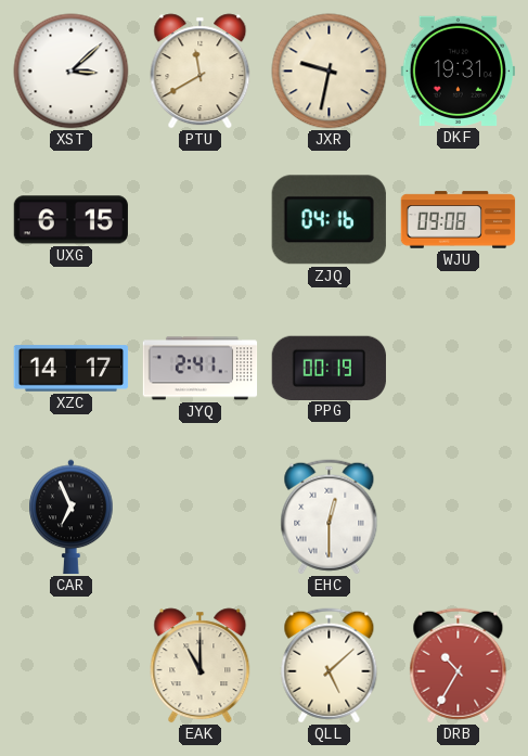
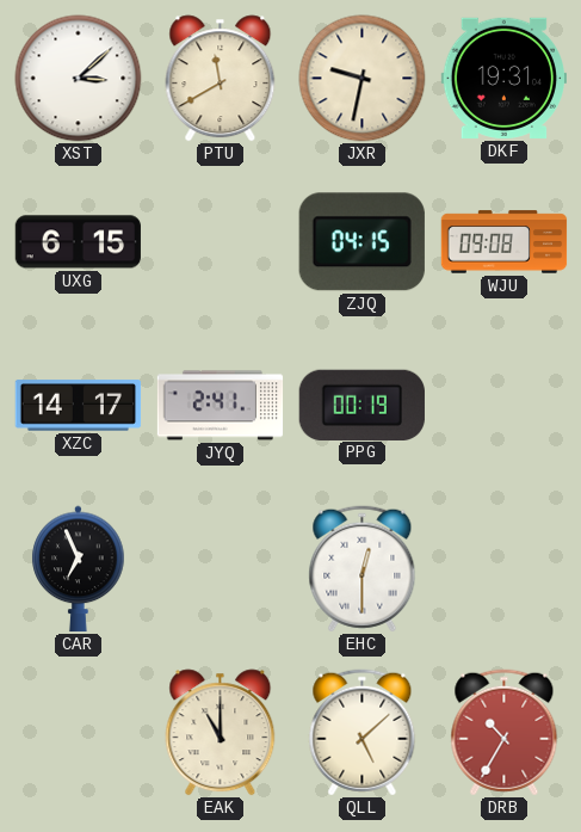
ZJQ: 04:16 -> 04:15 (361, 242)
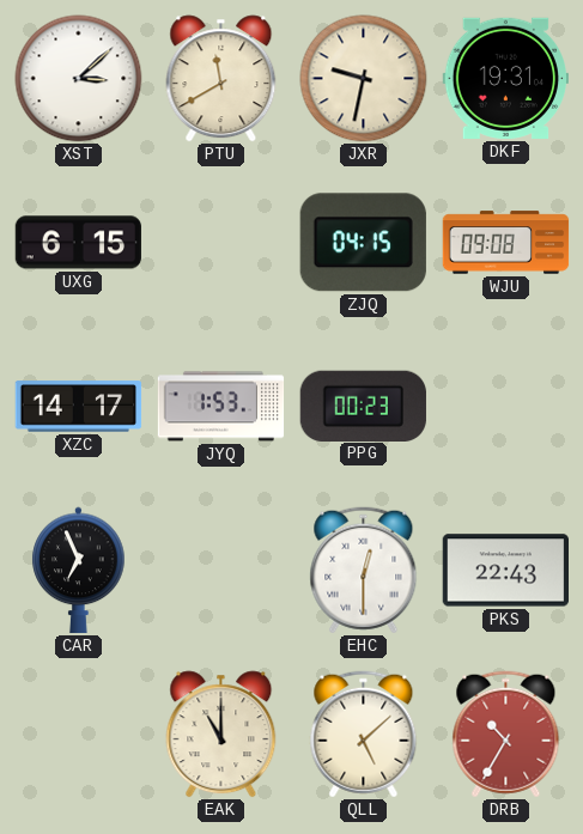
JYQ: 2:41 -> 1:53 (221, 407)
PPG: 00:19 -> 00:23 (363, 406)
PKS: none -> 22:43 (505, 571)
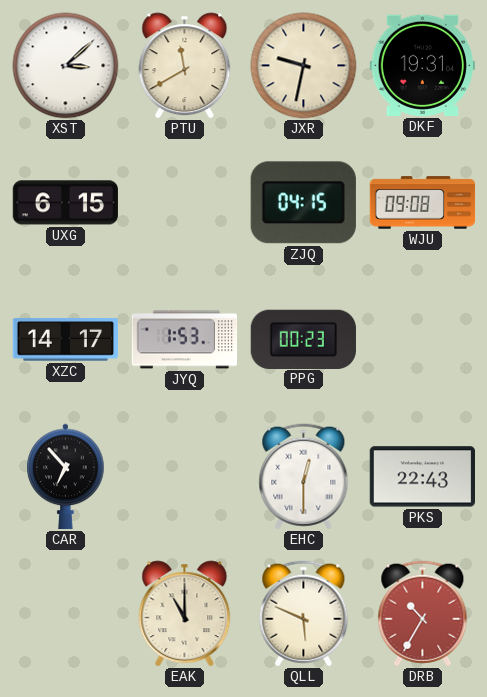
CAR: 6:56 -> 6:53 (66, 476)
QLL: 5:08 -> 5:49 (304, 614)
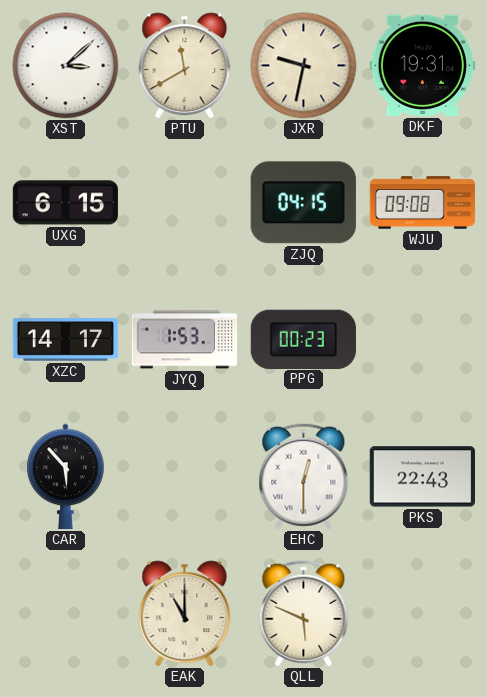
CAR: 6:53 -> 5:53 (66, 476)
DRB: 10:35 -> none (423, 614)
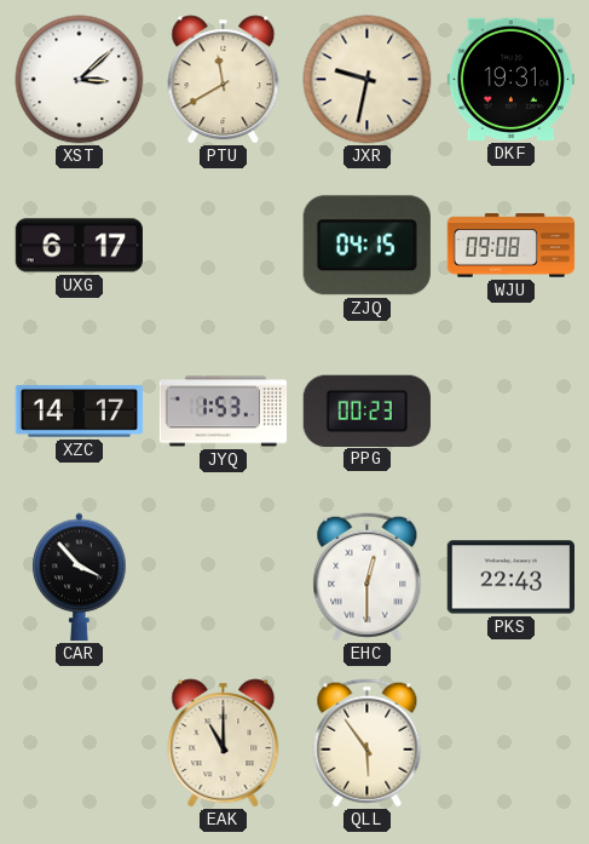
UXG: 6:15 -> 6:17 (79, 246)
CAR: 5:53 -> 3:53 (80, 576)
QLL: 5:49 -> 5:54 (368, 743)
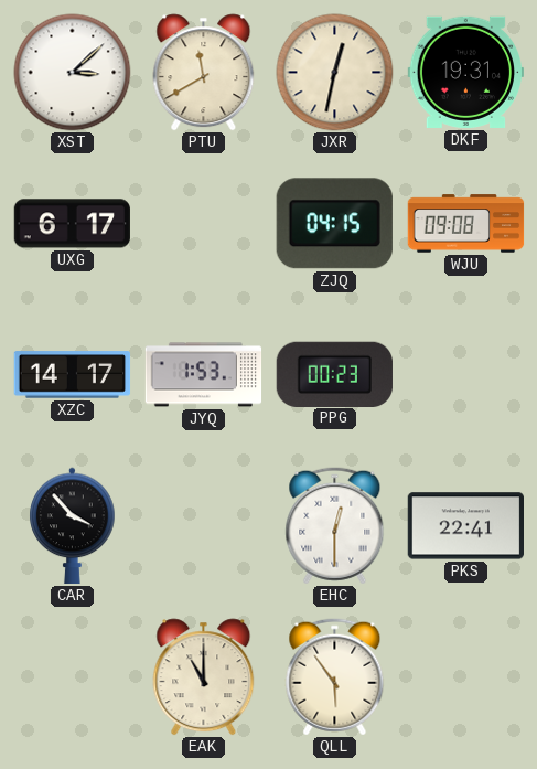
JXR: 9:32 -> 12:32 (335, 73)
PKS: 22:43 -> 22:41 (465, 526)
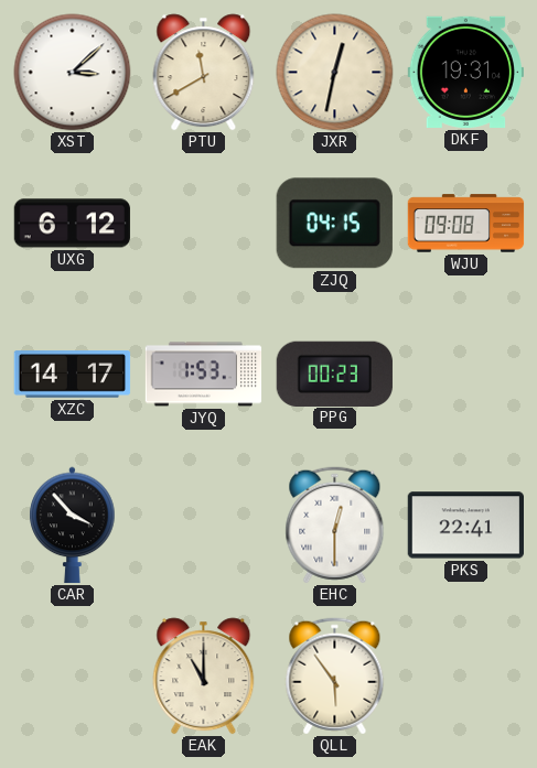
UXG: 6:17 -> 6:12 (72, 224)
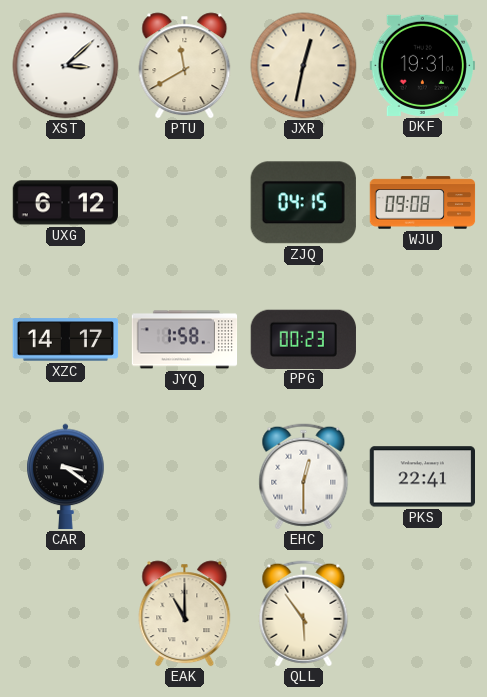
JYQ: 1:53 -> 1:58 (185, 340)
CAR: 3:53 -> 3:21 (66, 476)
